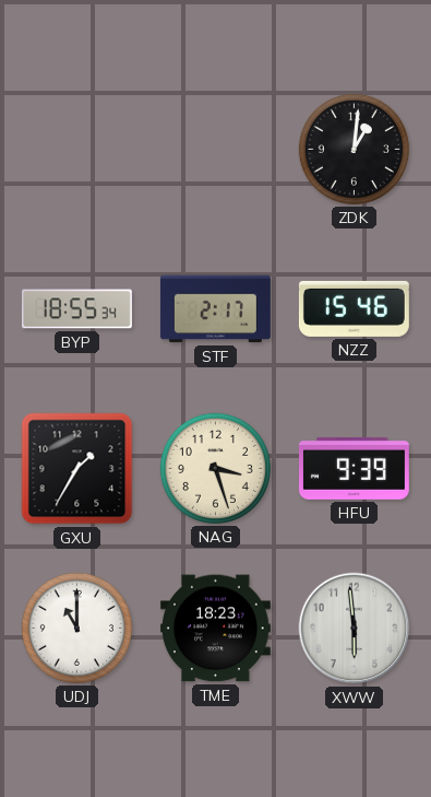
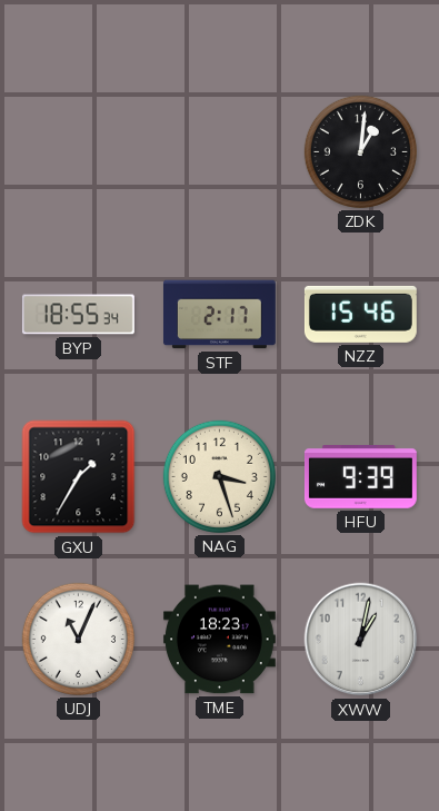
UDJ: 11:00 -> 11:04 (78, 639)
XWW: 5:59 -> 1:02 (361, 640)
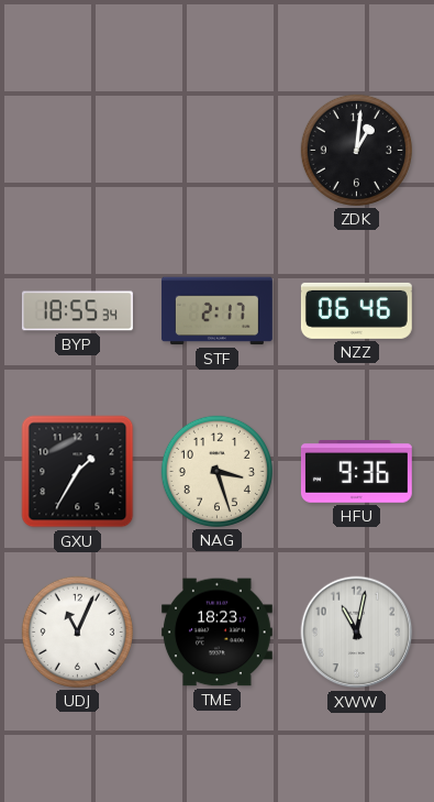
NZZ: 15:46 -> 06:46 (356, 310)
HFU: 9:39 -> 9:36 (356, 472)
XWW: 1:02 -> 11:02 (357, 633)
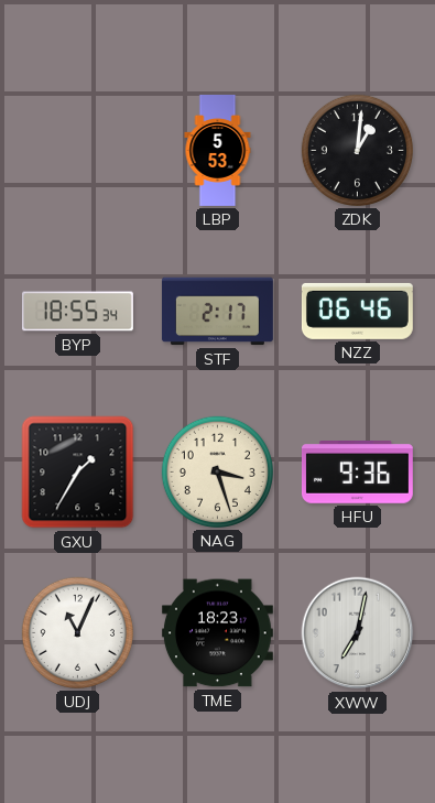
LBP: none -> 5:53 (218, 151)
XWW: 11:02 -> 7:02 (358, 633)
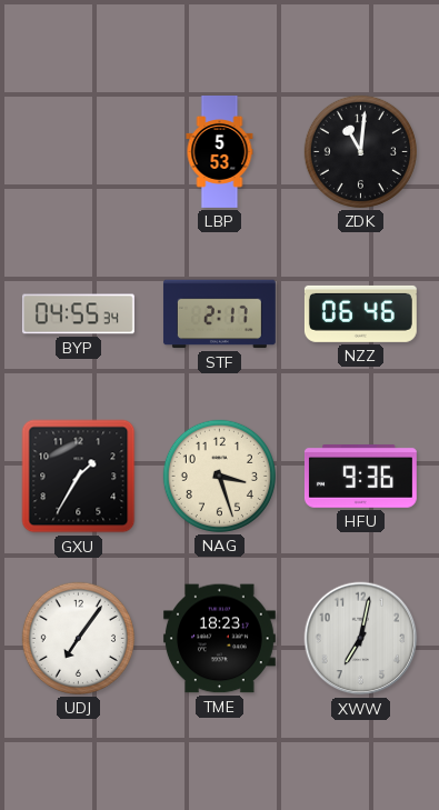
ZDK: 1:01 -> 11:01 (360, 151)
BYP: 18:55 -> 04:55 (78, 314)
UDJ: 11:04 -> 7:06 (78, 638)
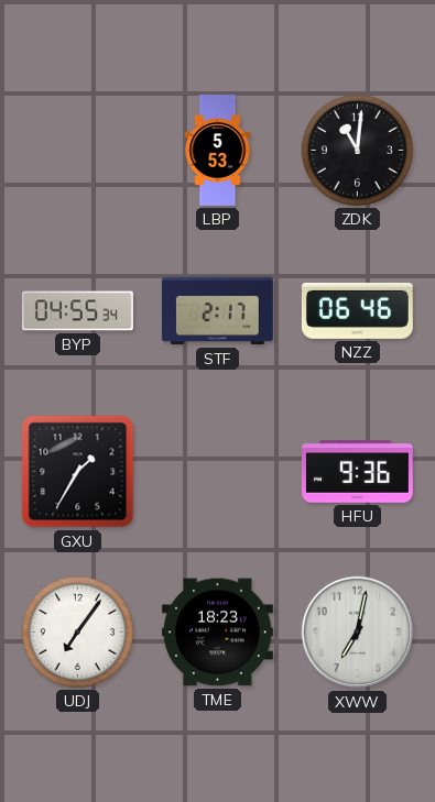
NAG: 3:27 -> none (219, 476)
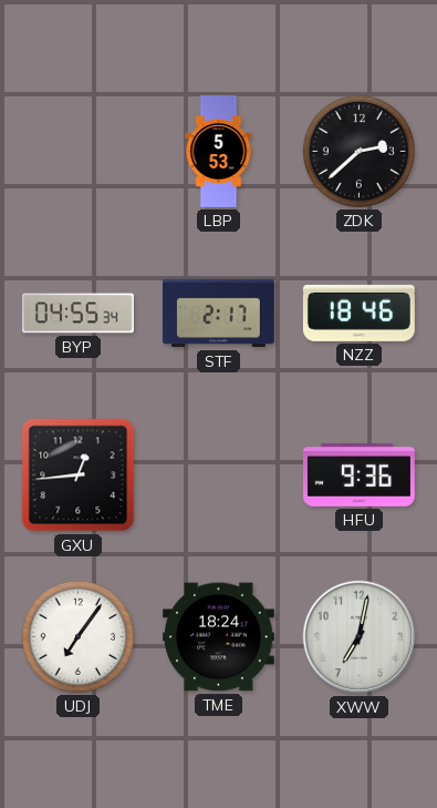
ZDK: 11:01 -> 2:38 (358, 151)
NZZ: 06:46 -> 18:46 (358, 313)
GXU: 1:35 -> 12:44 (79, 475)
TME: 18:23 -> 18:24 (218, 637)
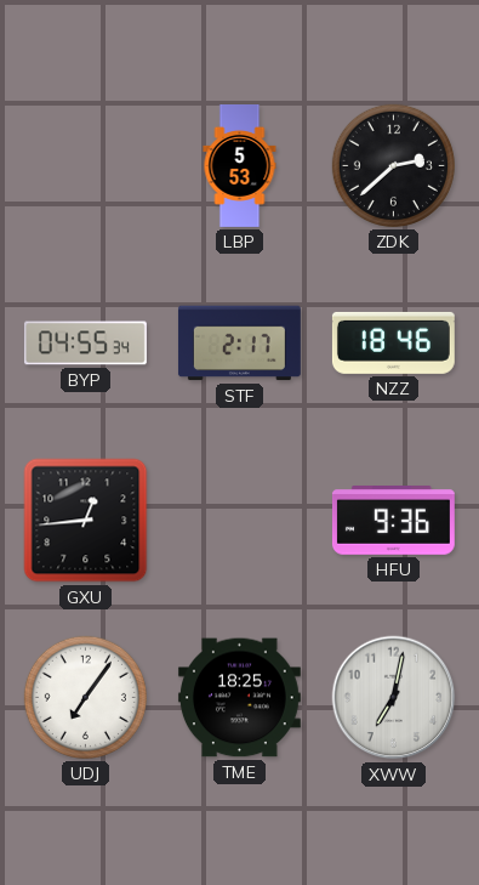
TME: 18:24 -> 18:25 (239, 698)
